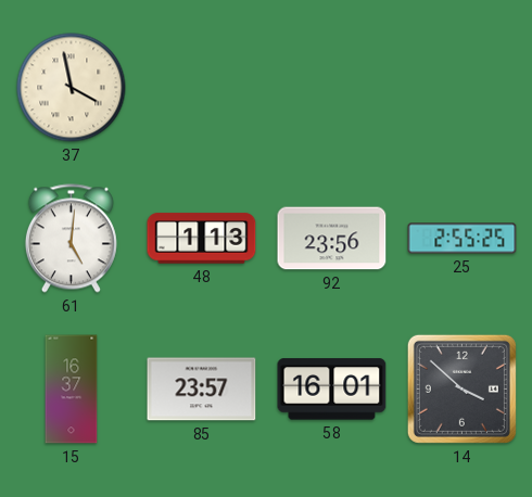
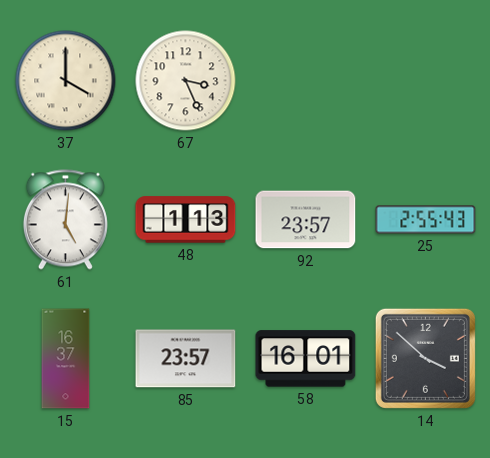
37: 3:58 -> 4:00 (66, 81)
67: none -> 3:26 (186, 81)
92: 23:56 -> 23:57 (306, 220)
25: 2:55:25 -> 2:55:43 (426, 220)
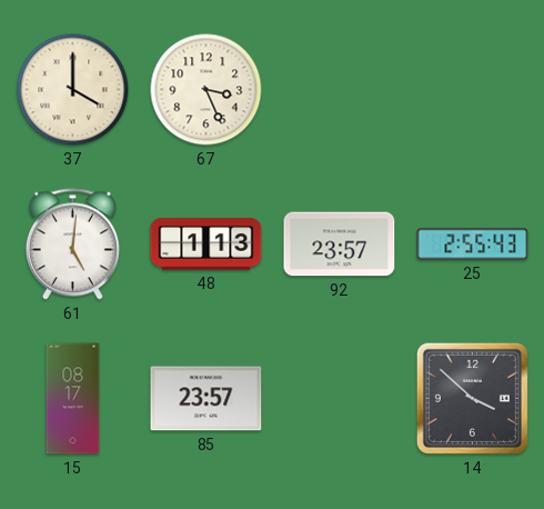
15: 16:37 -> 08:17 (73, 399)
58: 16:01 -> none (306, 359)
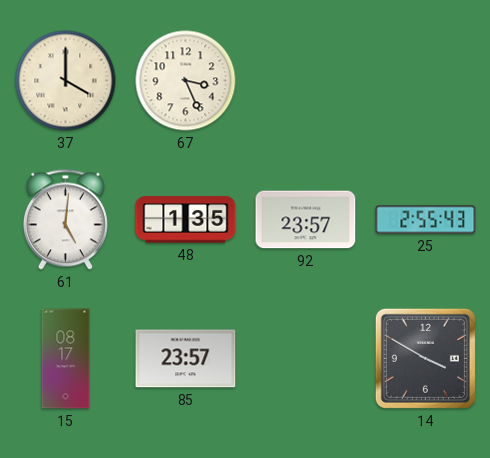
48: 1:13 -> 1:35 (186, 220)
14: 3:52 -> 3:50 (425, 358)
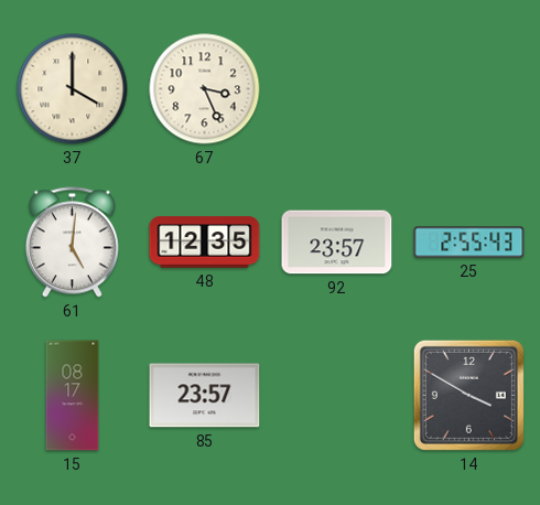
48: 1:35 -> 12:35 (205, 243)
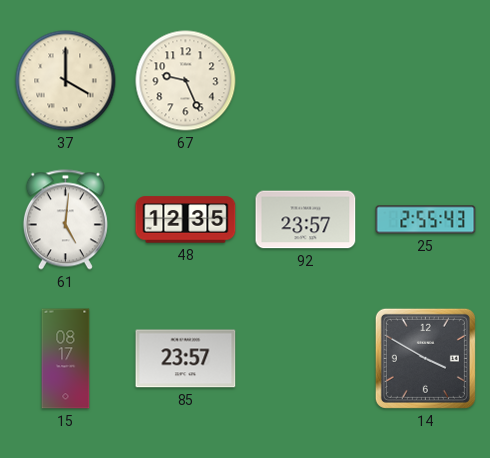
67: 3:26 -> 9:26 (186, 81)
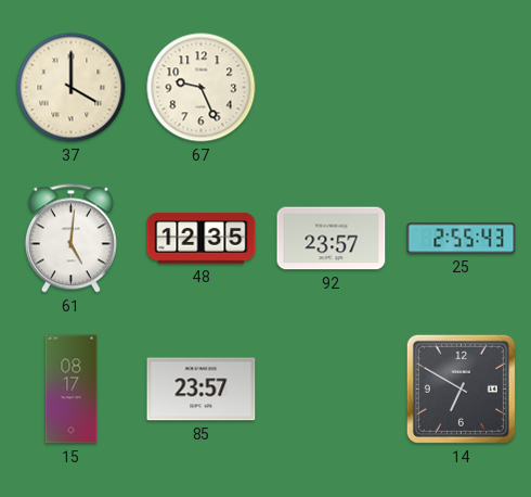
14: 3:50 -> 6:50 (461, 388)
